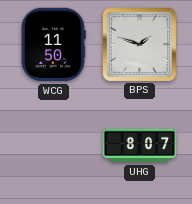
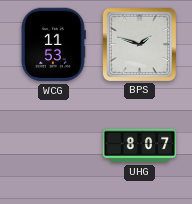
WCG: 11:50 -> 11:53 (54, 45)
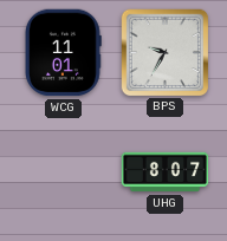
WCG: 11:53 -> 11:01 (64, 53)
BPS: 1:48 -> 9:35 (164, 52)
